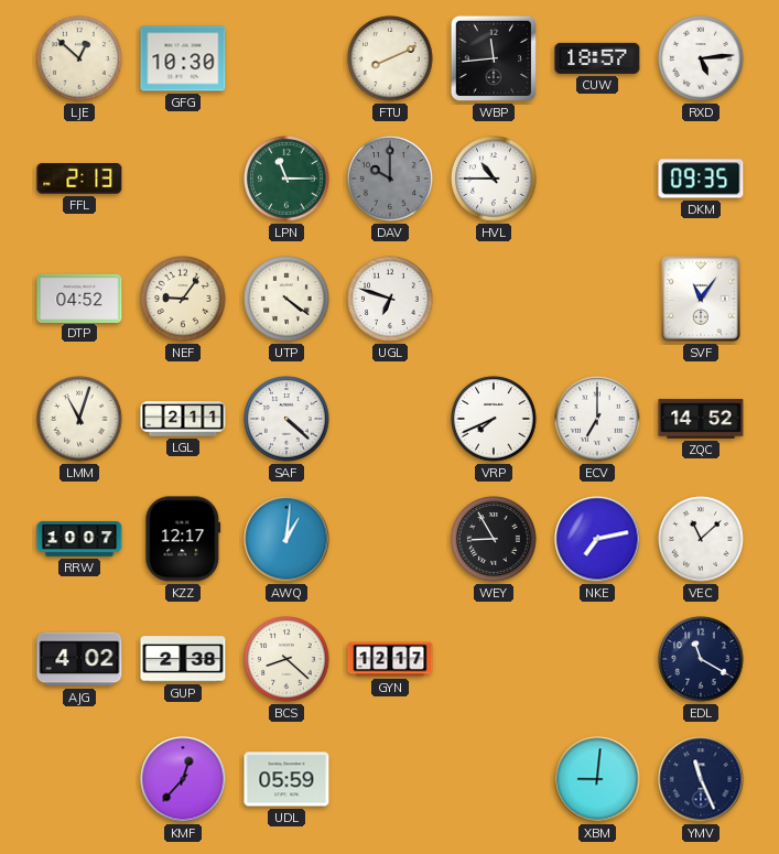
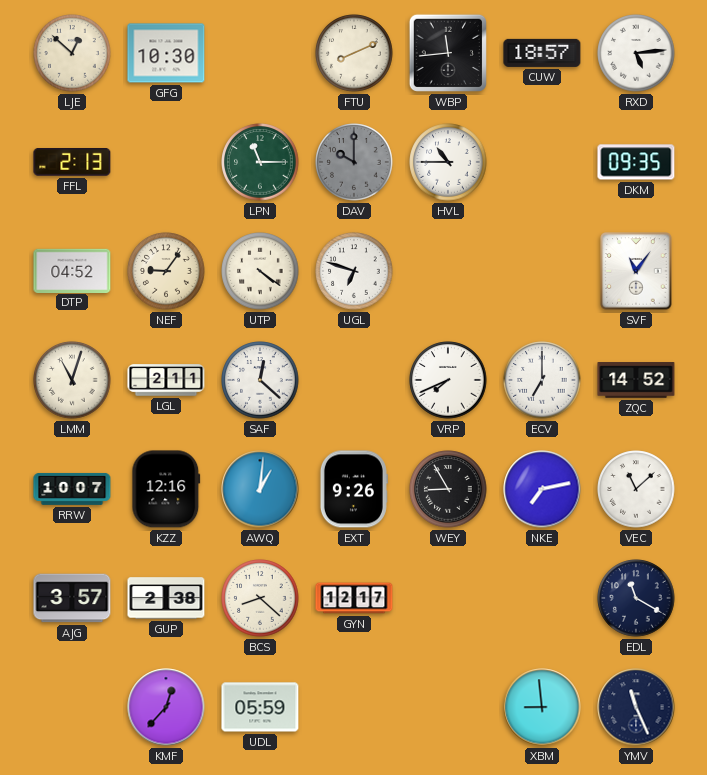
SAF: 4:22 -> 12:22 (260, 380)
KZZ: 12:17 -> 12:16 (166, 489)
EXT: none -> 9:26 (353, 489)
AJG: 4:02 -> 3:57 (72, 598)
XBM: 9:01 -> 8:59 (542, 707)
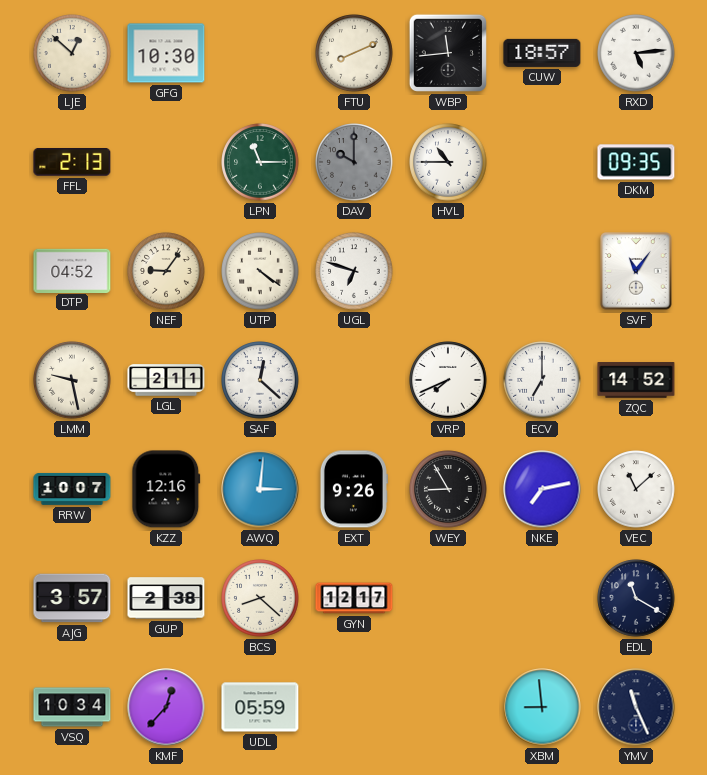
LMM: 11:03 -> 9:28 (72, 380)
AWQ: 1:01 -> 3:01 (260, 489)
VSQ: none -> 10:34 (72, 707)
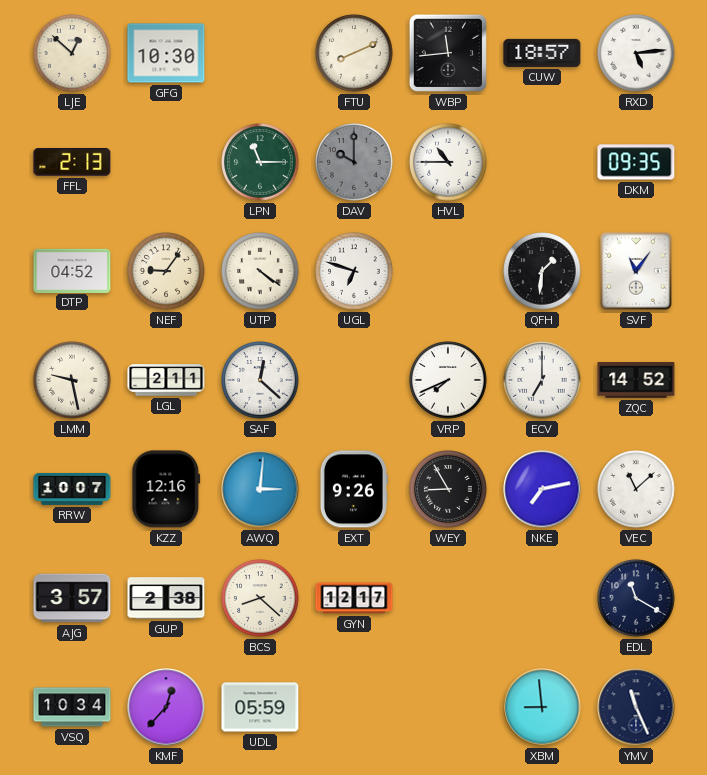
QFH: none -> 1:31 (542, 271)
